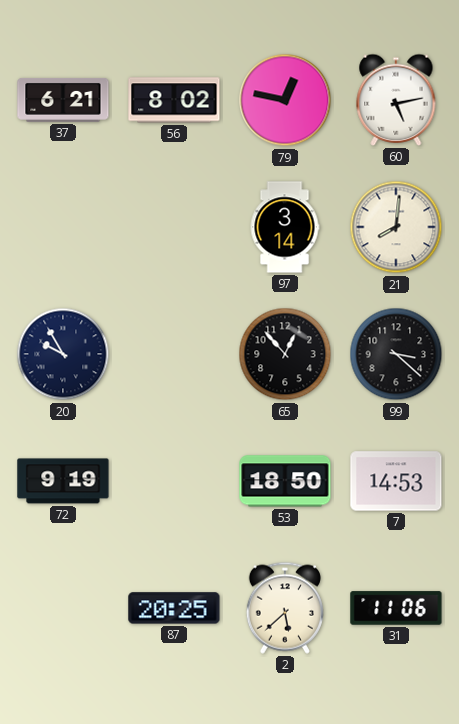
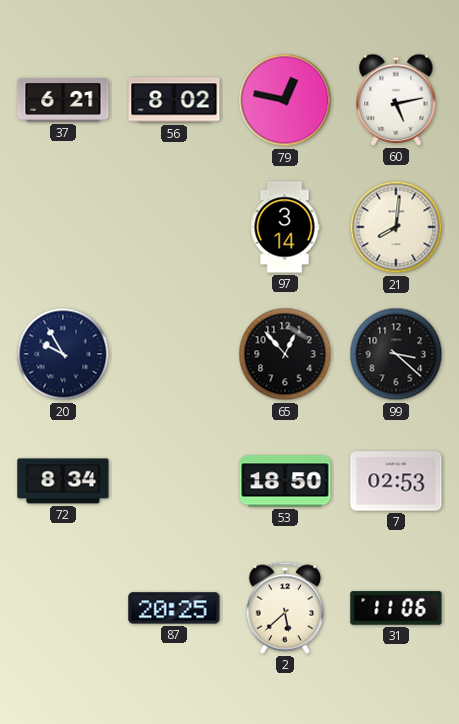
72: 9:19 -> 8:34 (63, 481)
7: 14:53 -> 02:53 (396, 481)
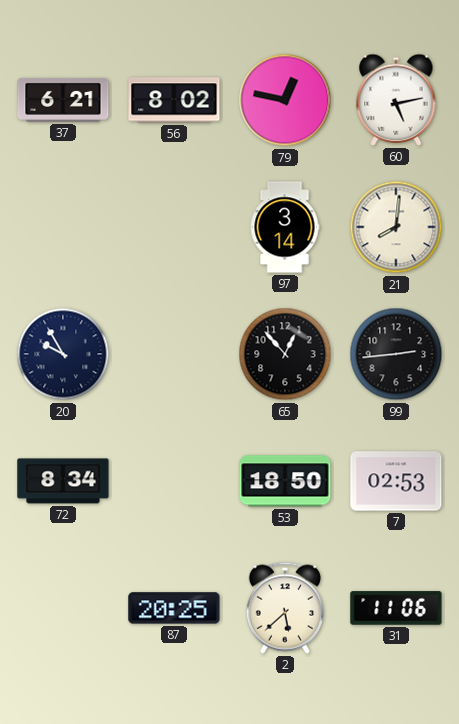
99: 3:22 -> 2:44 (396, 354)
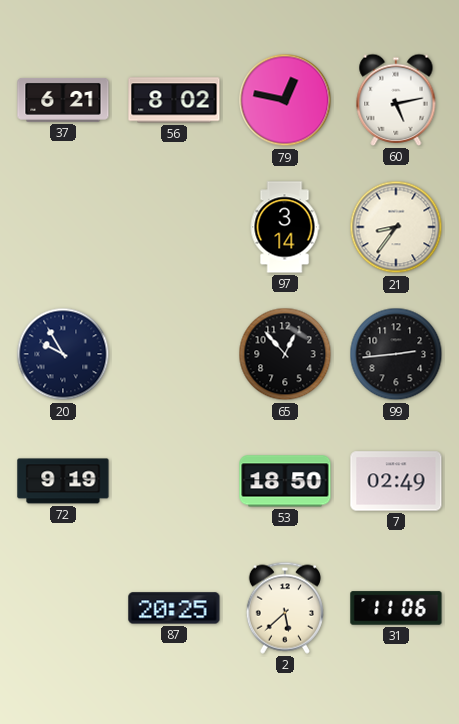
21: 8:01 -> 8:36 (396, 227)
72: 8:34 -> 9:19 (63, 481)
7: 02:53 -> 02:49 (396, 481)
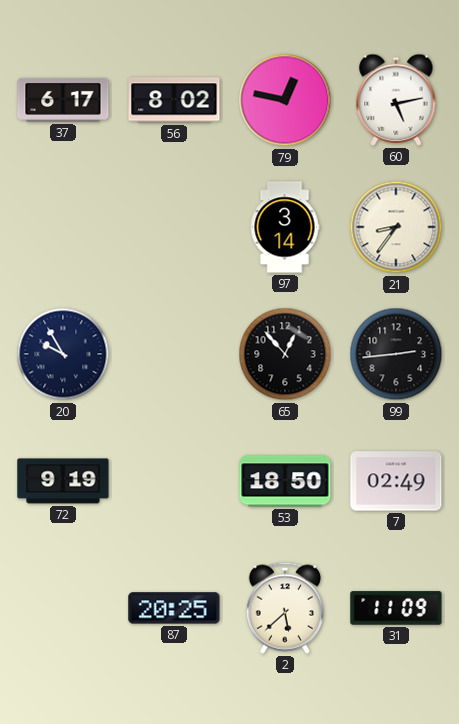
37: 6:21 -> 6:17 (63, 100)
31: 11:06 -> 11:09 (396, 608)
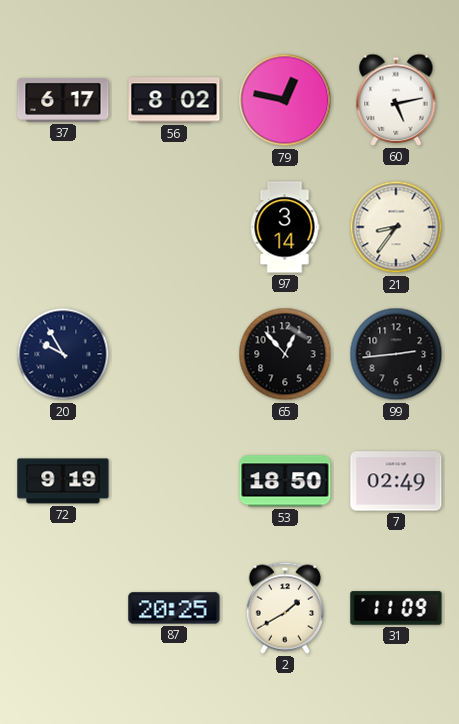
2: 5:38 -> 1:40 (285, 608)
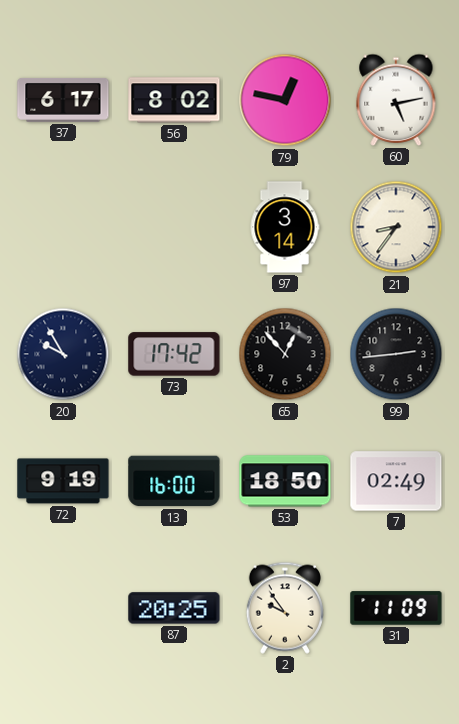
73: none -> 17:42 (174, 354)
13: none -> 16:00 (174, 481)
2: 1:40 -> 9:54 (285, 608)
